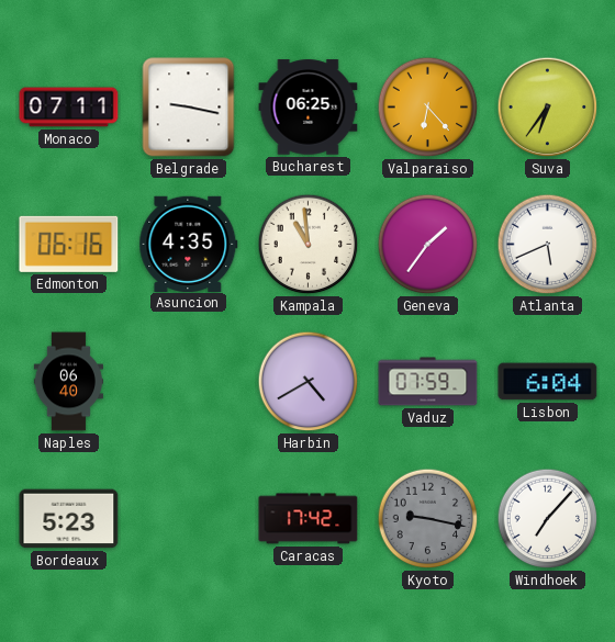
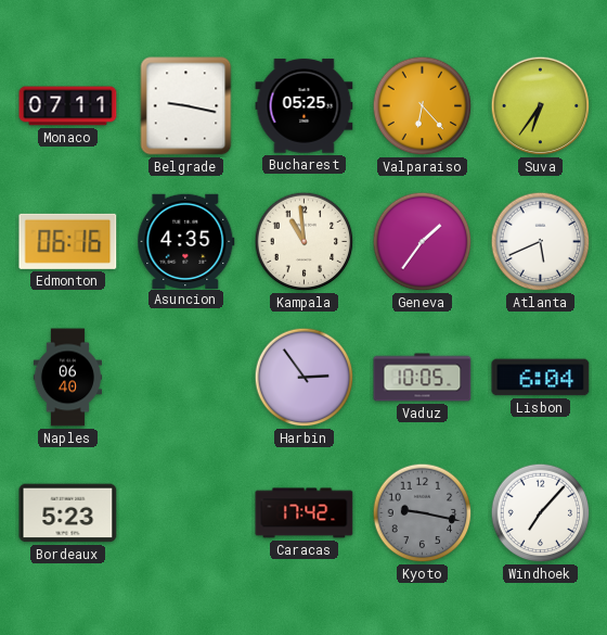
Bucharest: 06:25 -> 05:25 (305, 106)
Harbin: 4:40 -> 2:54 (305, 378)
Vaduz: 07:59 -> 10:05 (423, 378)
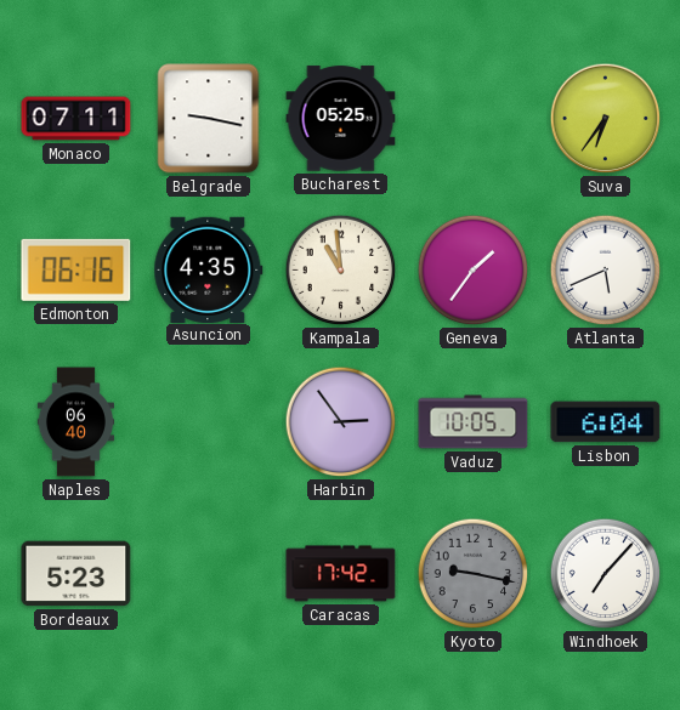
Valparaiso: 6:23 -> none (423, 106)
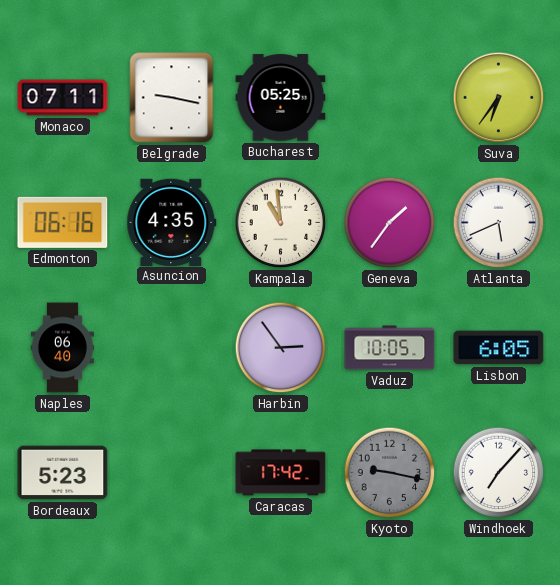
Lisbon: 6:04 -> 6:05 (499, 348)
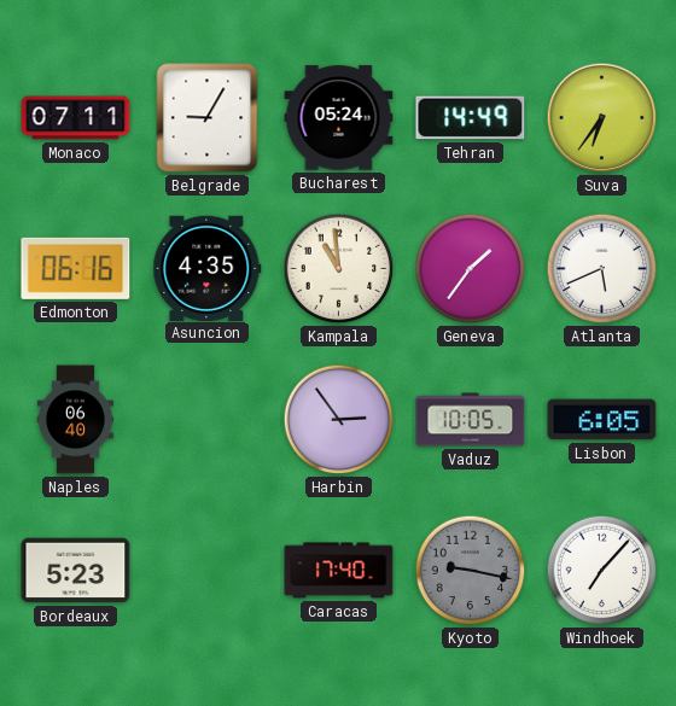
Belgrade: 9:17 -> 9:05 (208, 118)
Bucharest: 05:25 -> 05:24 (339, 118)
Tehran: none -> 14:49 (471, 118)
Caracas: 17:42 -> 17:40 (339, 571)
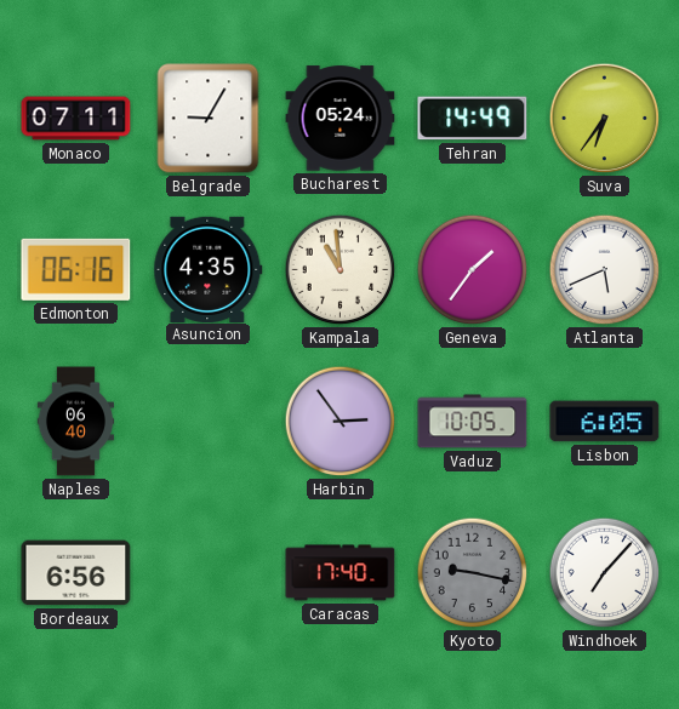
Bordeaux: 5:23 -> 6:56 (76, 573)
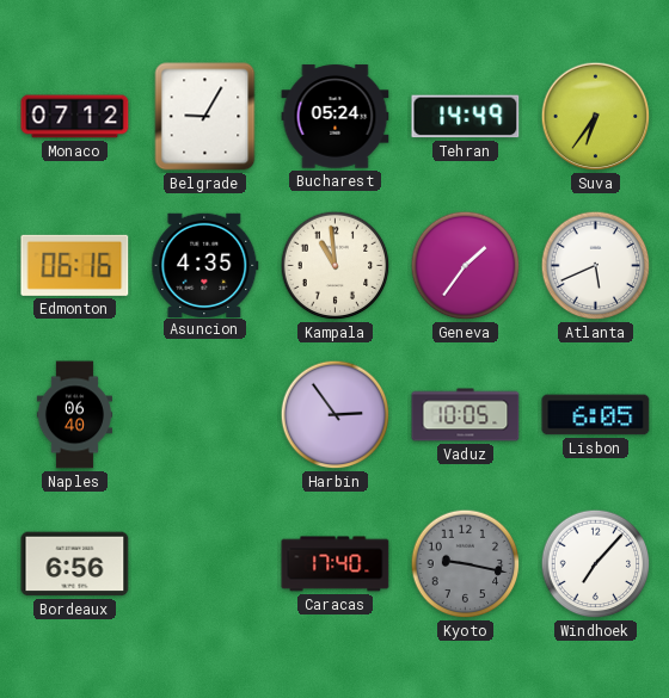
Monaco: 07:11 -> 07:12 (75, 117)
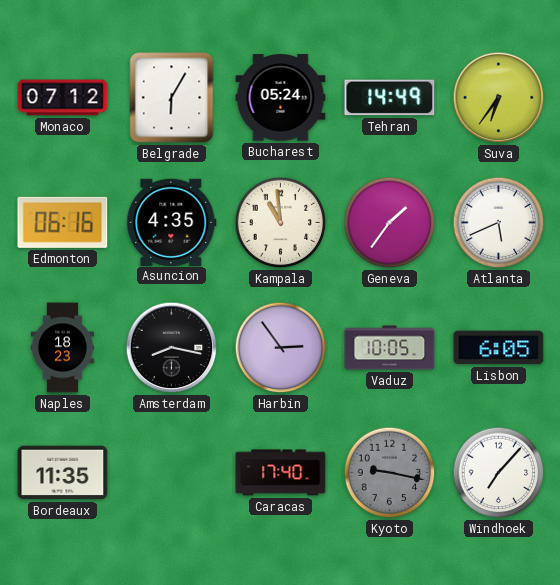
Belgrade: 9:05 -> 6:05 (172, 98)
Naples: 06:40 -> 18:23 (62, 348)
Amsterdam: none -> 8:17 (172, 348)
Bordeaux: 6:56 -> 11:35 (63, 473)
